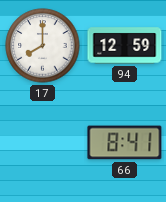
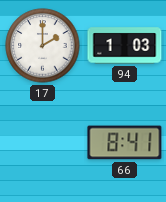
17: 8:00 -> 2:00 (43, 46)
94: 12:59 -> 1:03 (125, 46)
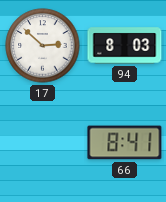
17: 2:00 -> 2:52 (43, 46)
94: 1:03 -> 8:03 (125, 46)
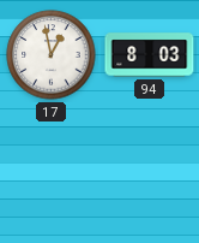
17: 2:52 -> 12:58 (52, 55)
66: 8:41 -> none (125, 143)
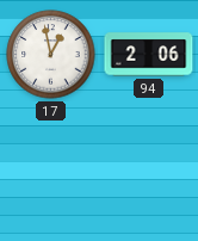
94: 8:03 -> 2:06 (149, 55)
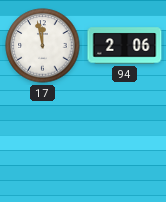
17: 12:58 -> 11:58 (43, 46)
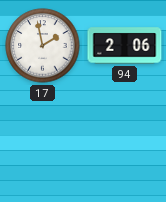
17: 11:58 -> 1:58 (43, 46)
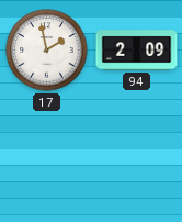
94: 2:06 -> 2:09 (137, 51)
